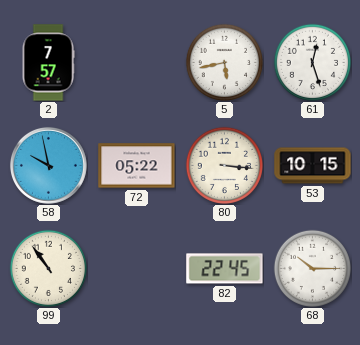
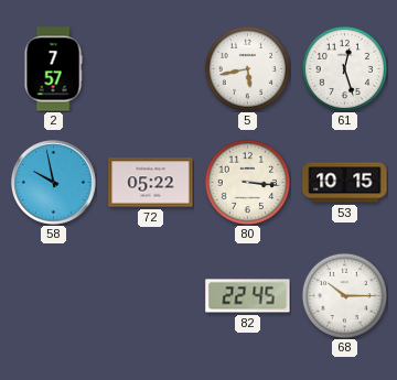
99: 10:54 -> none (48, 268)
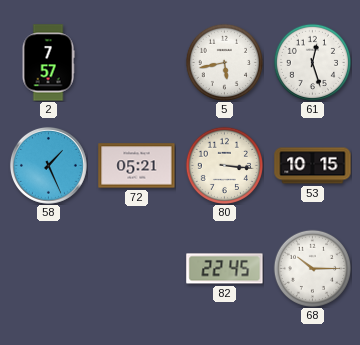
58: 9:58 -> 1:26 (49, 166)
72: 05:22 -> 05:21 (137, 166)
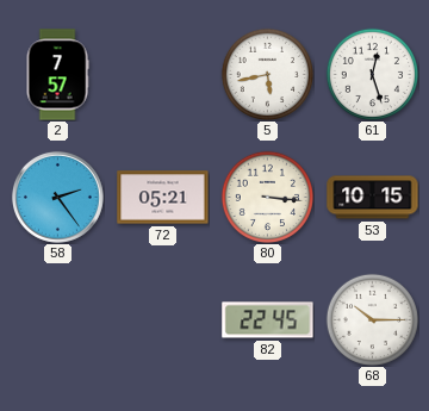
58: 1:26 -> 2:24 (58, 198)
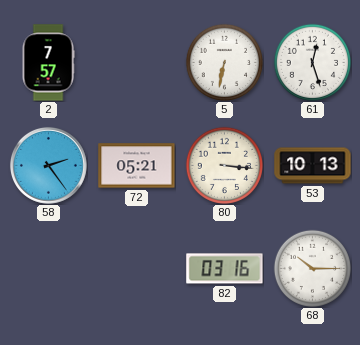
5: 5:43 -> 6:32 (224, 62)
53: 10:15 -> 10:13 (313, 166)
82: 22:45 -> 03:16 (225, 269)
